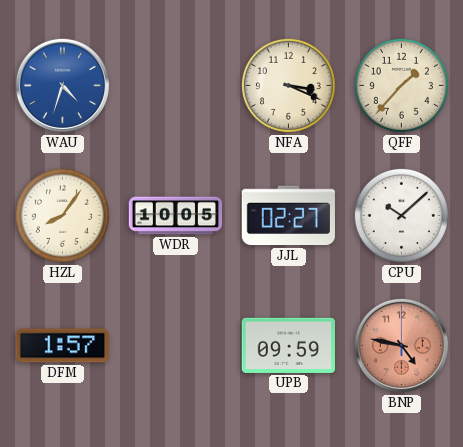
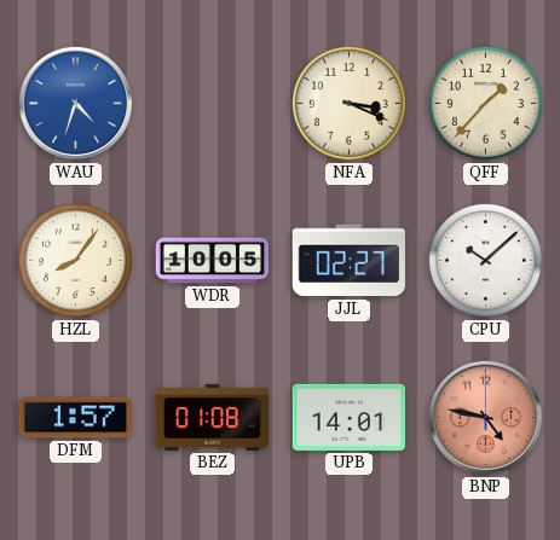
BEZ: none -> 01:08 (213, 418)
UPB: 09:59 -> 14:01 (348, 417)
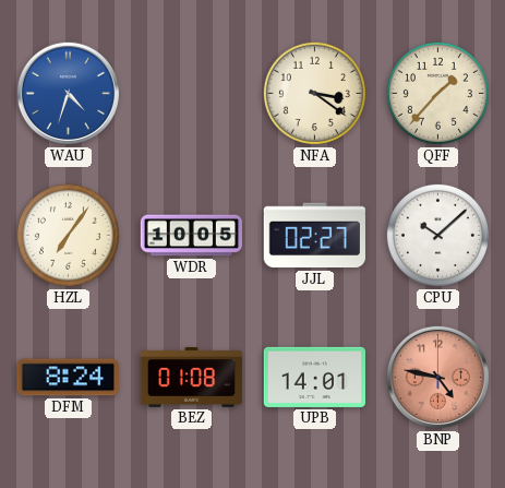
NFA: 3:19 -> 3:21 (314, 93)
HZL: 8:06 -> 7:06 (68, 235)
DFM: 1:57 -> 8:24 (68, 378)
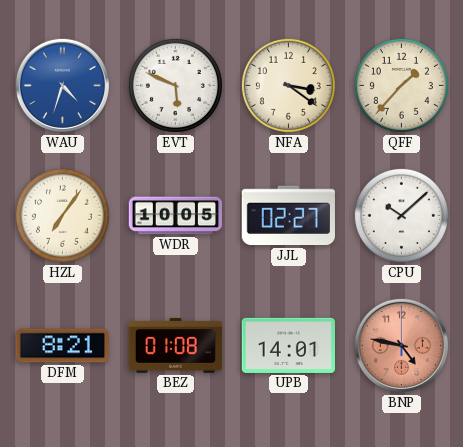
EVT: none -> 5:49 (175, 85)
DFM: 8:24 -> 8:21 (62, 346)
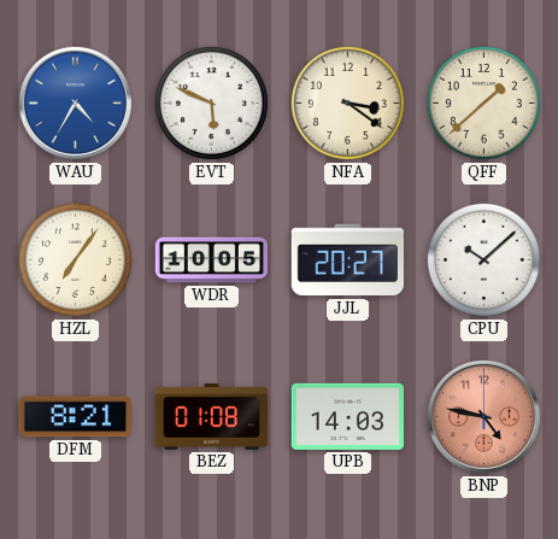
WAU: 4:33 -> 4:35 (75, 102)
QFF: 1:37 -> 1:38 (483, 102)
JJL: 02:27 -> 20:27 (347, 260)
UPB: 14:01 -> 14:03 (347, 416)
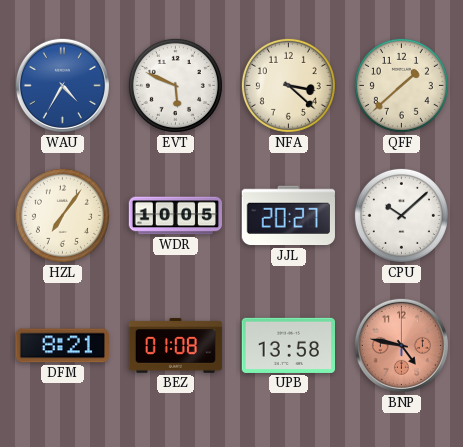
NFA: 3:21 -> 3:22 (288, 85)
UPB: 14:03 -> 13:58 (288, 345)
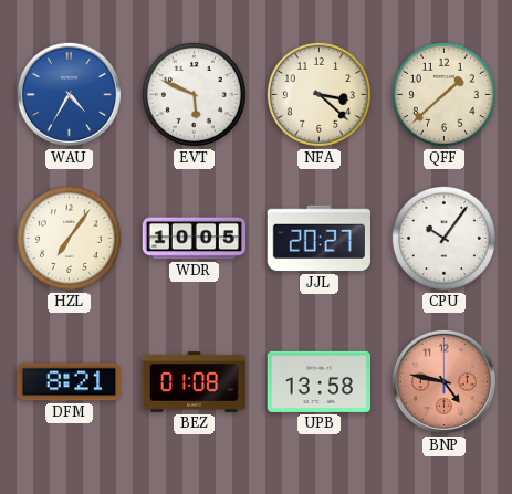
CPU: 10:08 -> 10:06 (443, 238)
